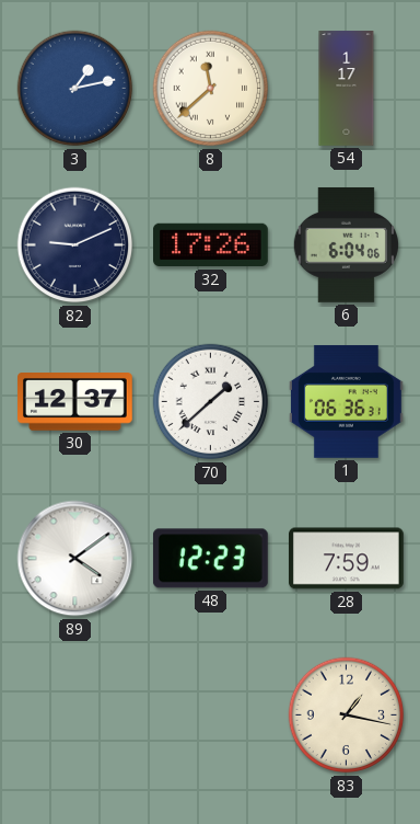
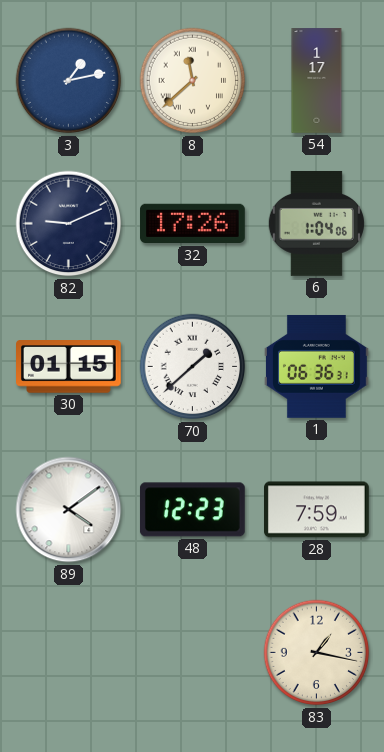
6: 6:04 -> 1:04 (316, 223)
30: 12:37 -> 01:15 (69, 367)
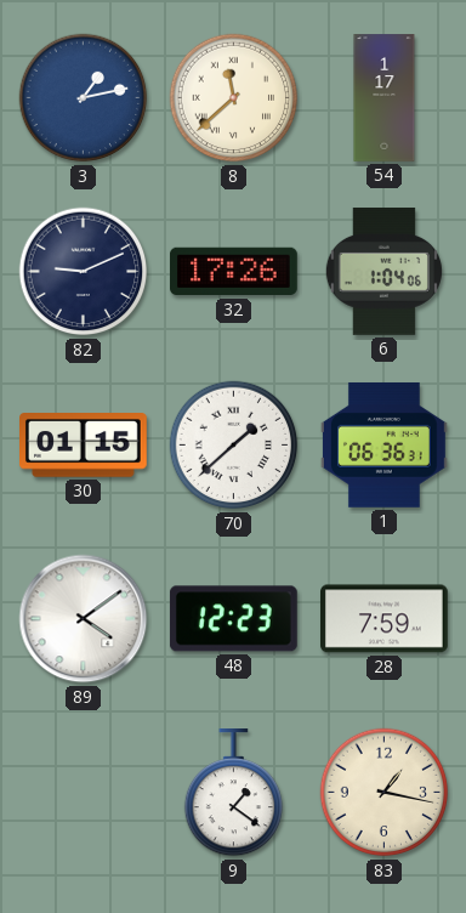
9: none -> 1:21 (233, 794)
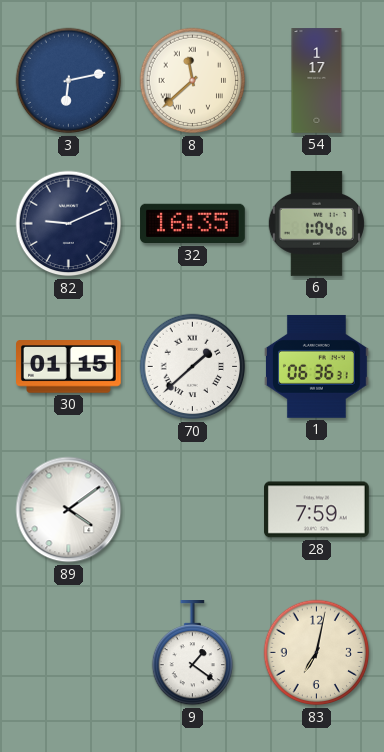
3: 1:13 -> 6:13 (69, 81)
32: 17:26 -> 16:35 (193, 224)
48: 12:23 -> none (233, 619)
83: 1:17 -> 7:02 (317, 653)
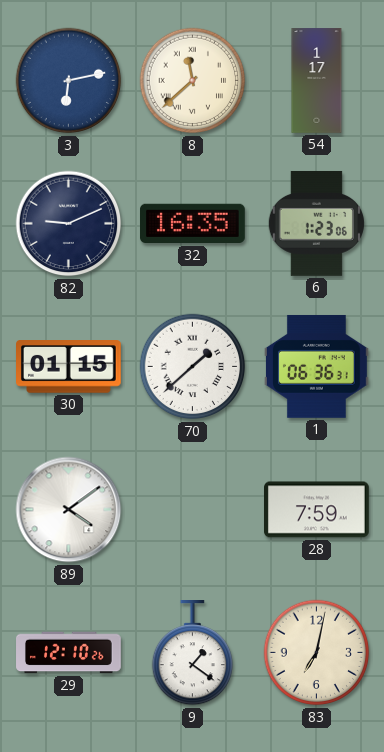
6: 1:04 -> 1:23 (316, 223)
29: none -> 12:10 (69, 653)
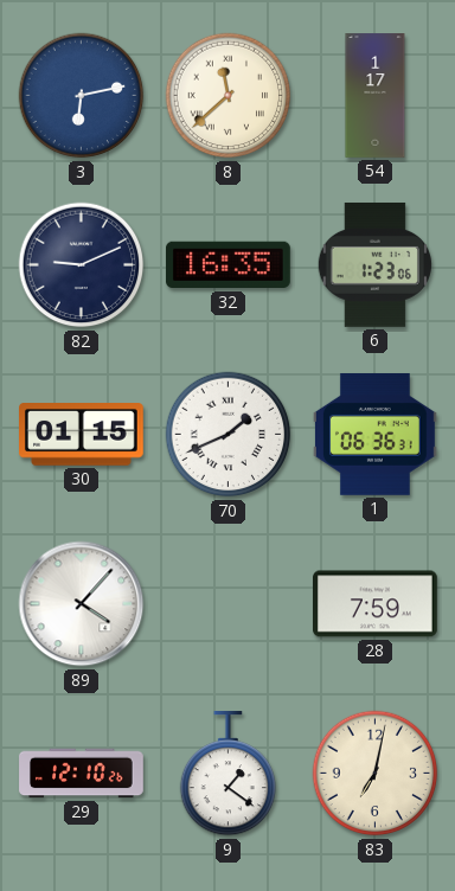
70: 1:38 -> 1:41 (229, 435)
89: 4:09 -> 4:07 (82, 604)
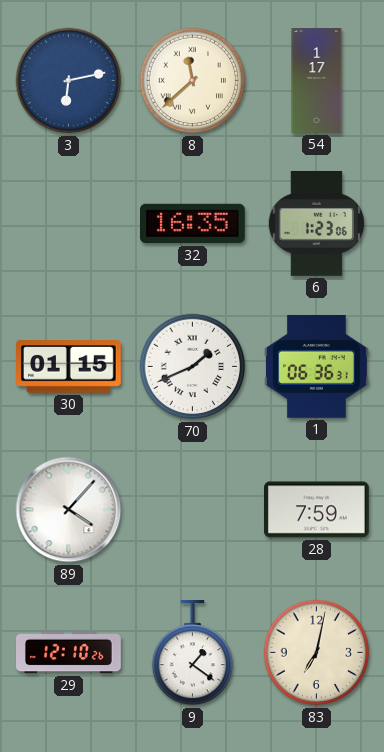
82: 9:11 -> none (82, 265)
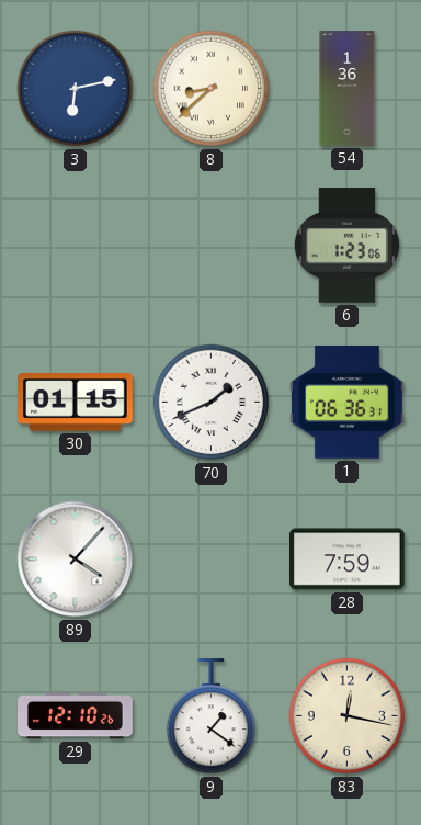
8: 11:38 -> 8:38 (212, 89)
54: 1:17 -> 1:36 (348, 89)
32: 16:35 -> none (193, 224)
83: 7:02 -> 12:17 (348, 716)
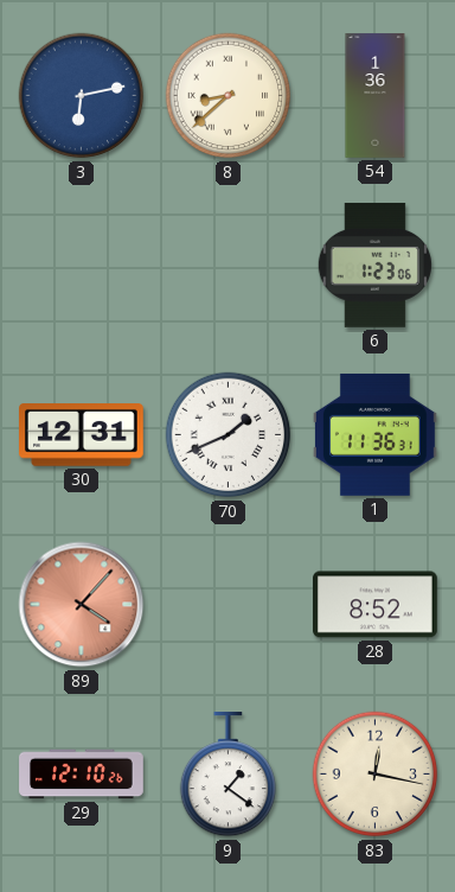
30: 01:15 -> 12:31 (82, 435)
1: 06:36 -> 11:36 (374, 434)
89 dial: white -> salmon (82, 605)
28: 7:59 -> 8:52 (376, 605)
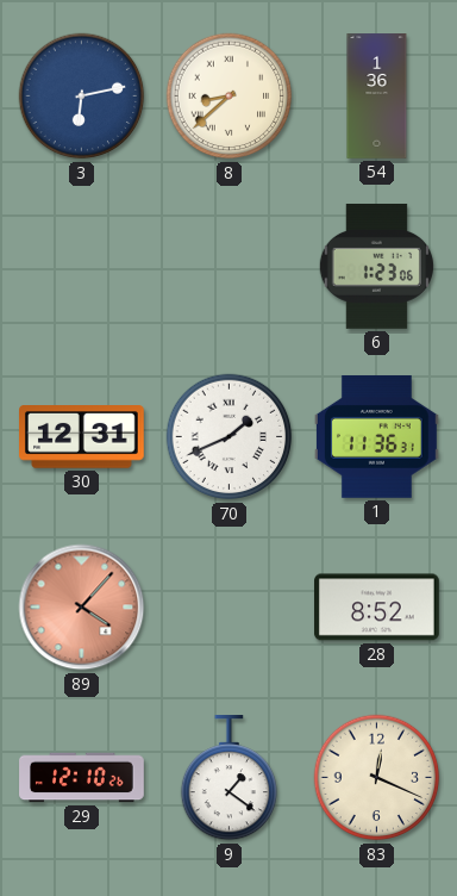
83: 12:17 -> 12:19 (377, 778)
